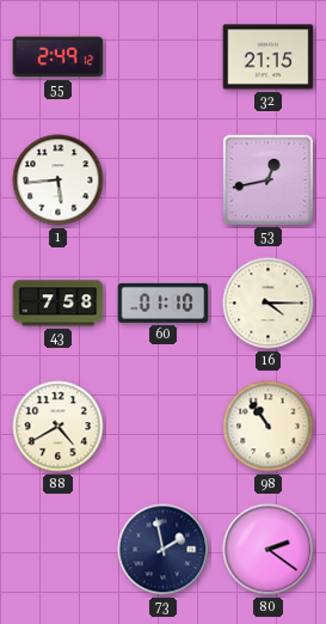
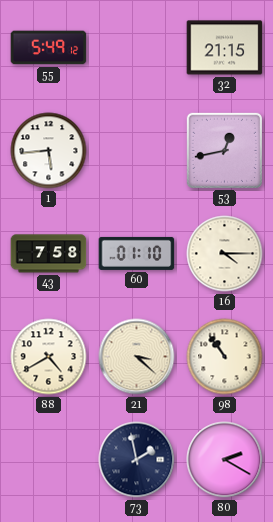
55: 2:49 -> 5:49 (49, 48)
21: none -> 3:22 (137, 357)
80: 2:21 -> 2:20 (225, 460)
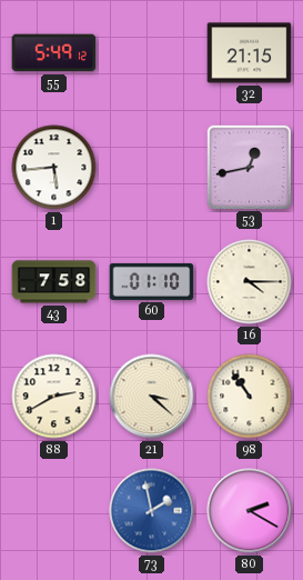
88: 4:40 -> 2:40 (54, 397)
73 dial: navy -> blue (152, 511)
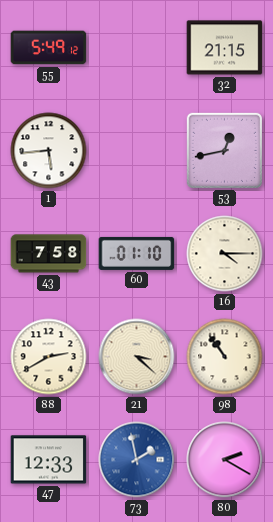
47: none -> 12:33 (49, 460)
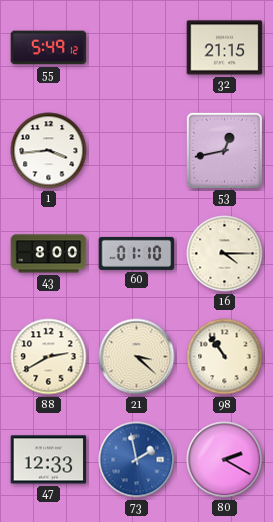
1: 5:44 -> 3:44 (49, 151)
43: 7:58 -> 8:00 (49, 254)
